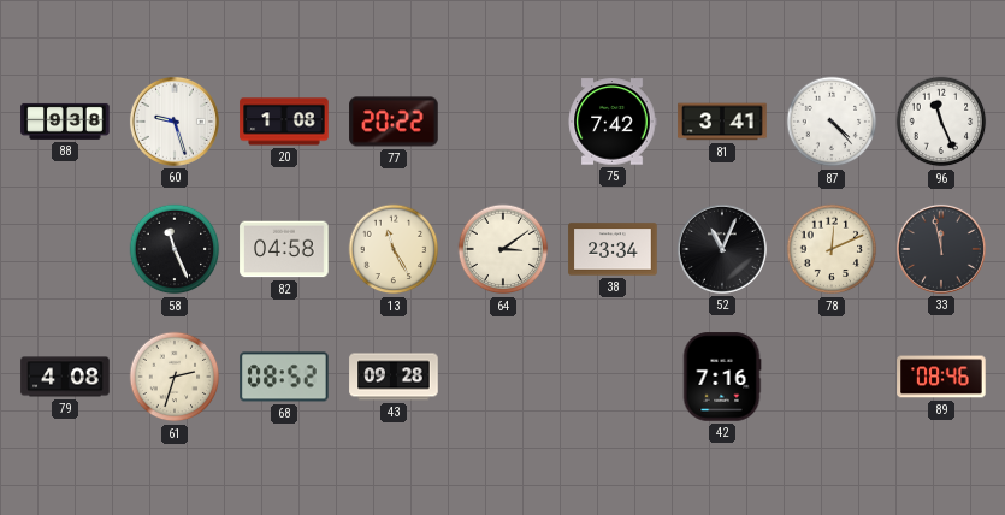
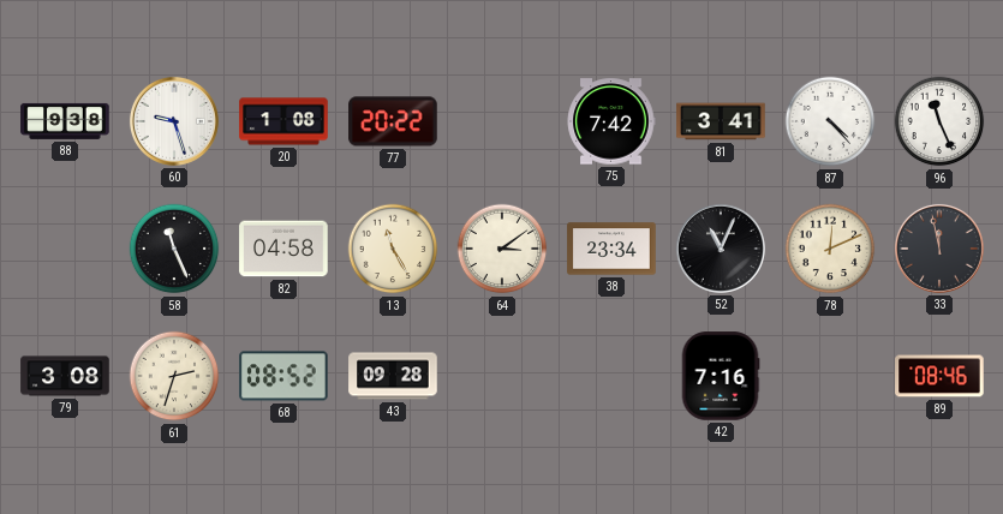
79: 4:08 -> 3:08 (65, 376)
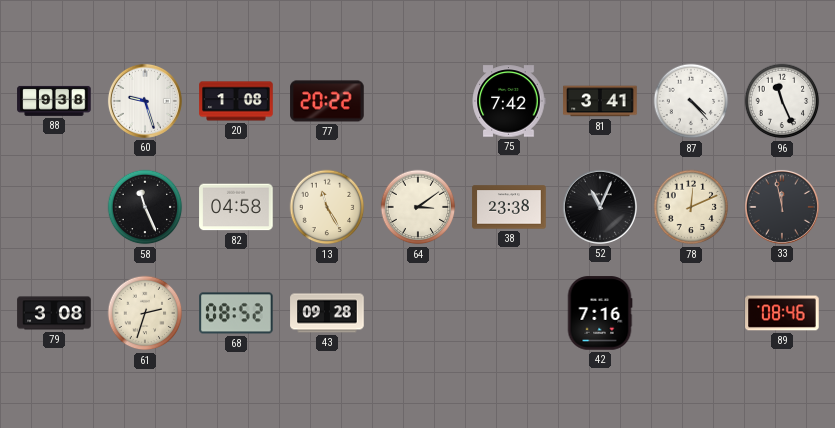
38: 23:34 -> 23:38 (509, 207)
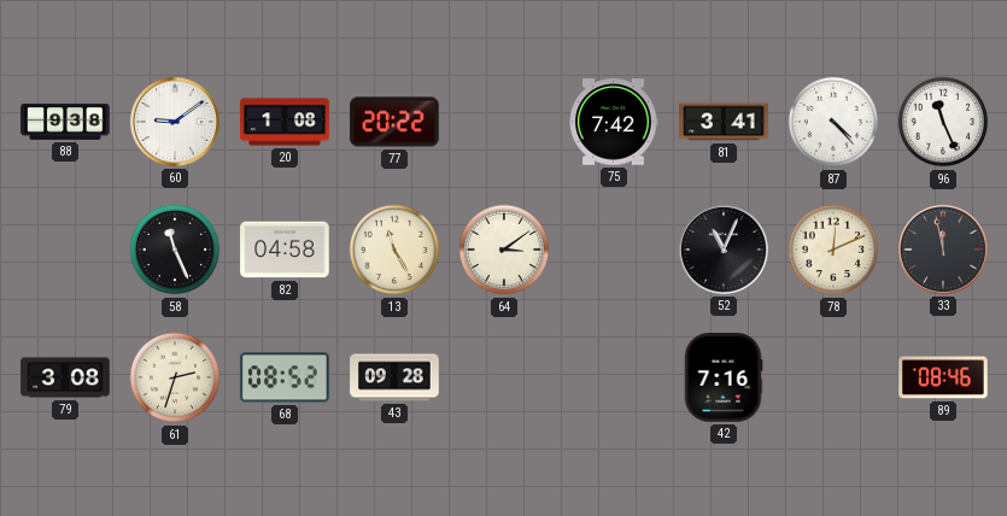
60: 9:27 -> 9:09 (175, 122)
38: 23:38 -> none (509, 207)
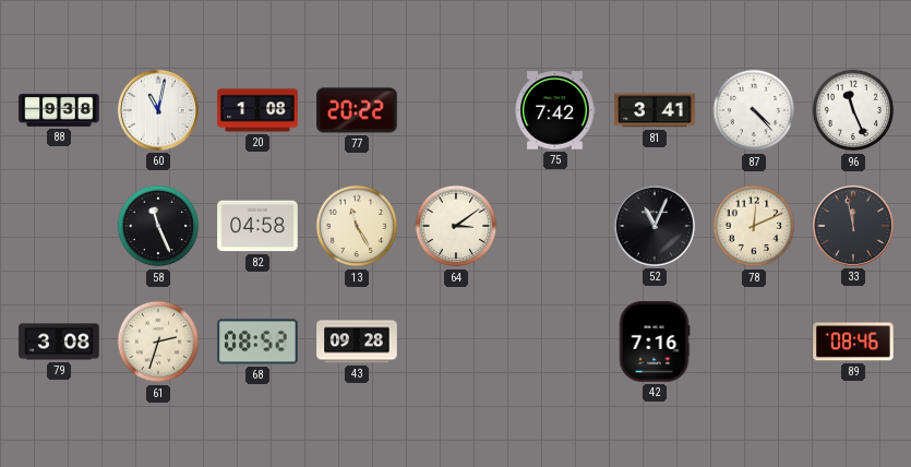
60: 9:09 -> 11:02 (158, 110)
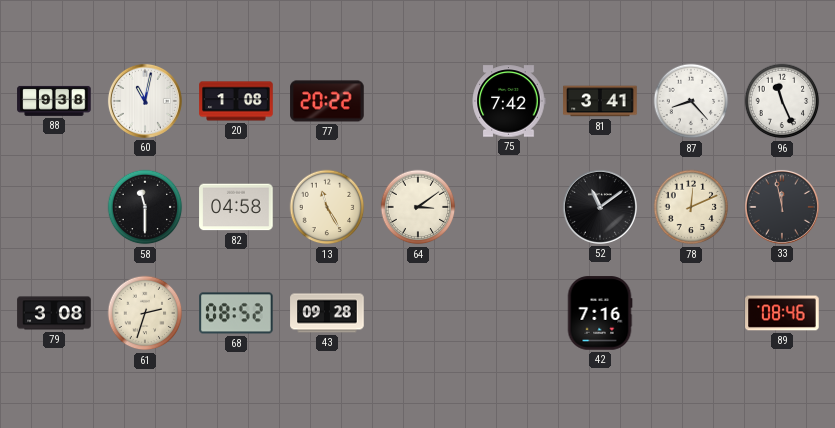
87: 4:23 -> 8:23 (691, 101)
58: 11:26 -> 11:30 (145, 207)
52: 11:04 -> 11:09 (600, 207)
